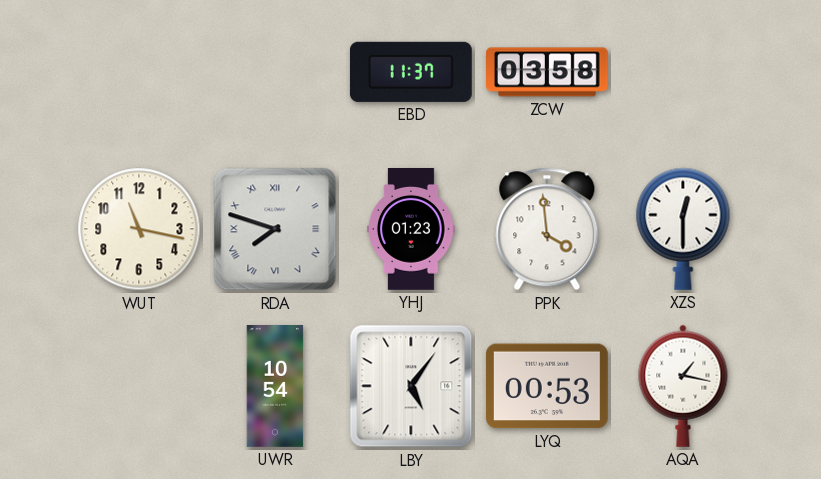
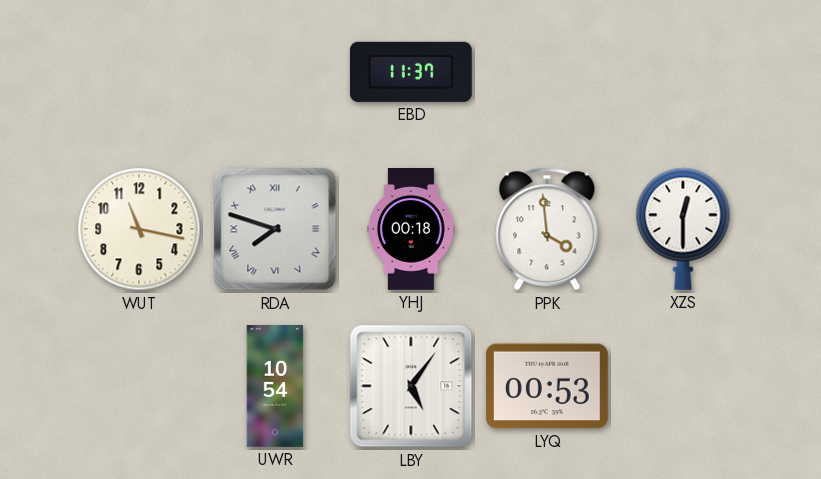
ZCW: 03:58 -> none (548, 72)
YHJ: 01:23 -> 00:18 (412, 230)
AQA: 1:17 -> none (683, 386)
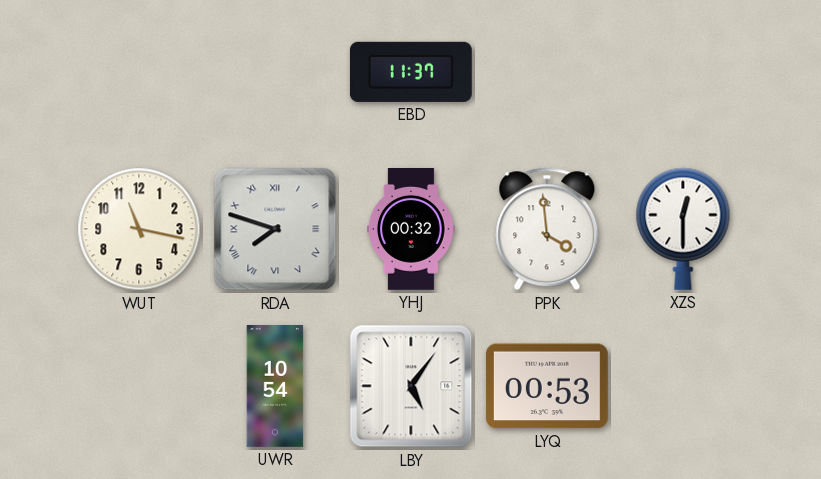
YHJ: 00:18 -> 00:32 (412, 230)
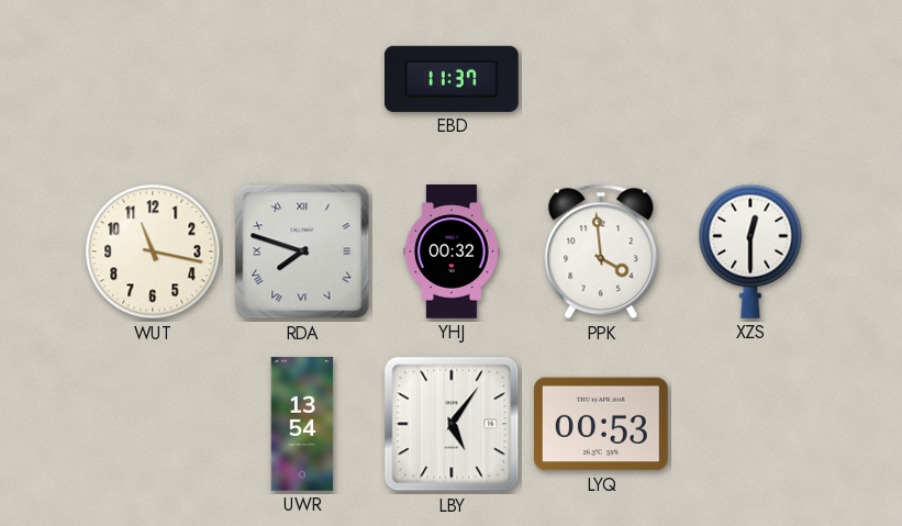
UWR: 10:54 -> 13:54 (302, 425)
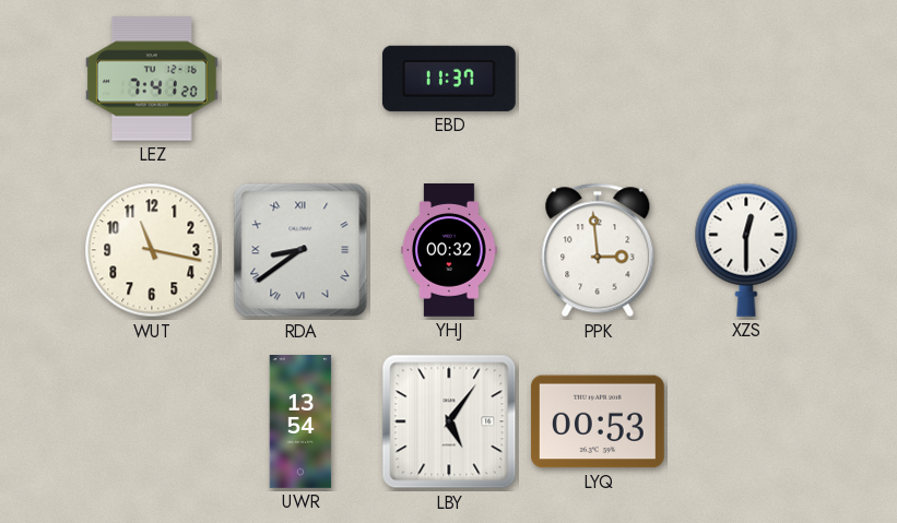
LEZ: none -> 7:41 (152, 79)
RDA: 7:48 -> 8:39 (300, 250)
PPK: 3:59 -> 2:59 (598, 250)
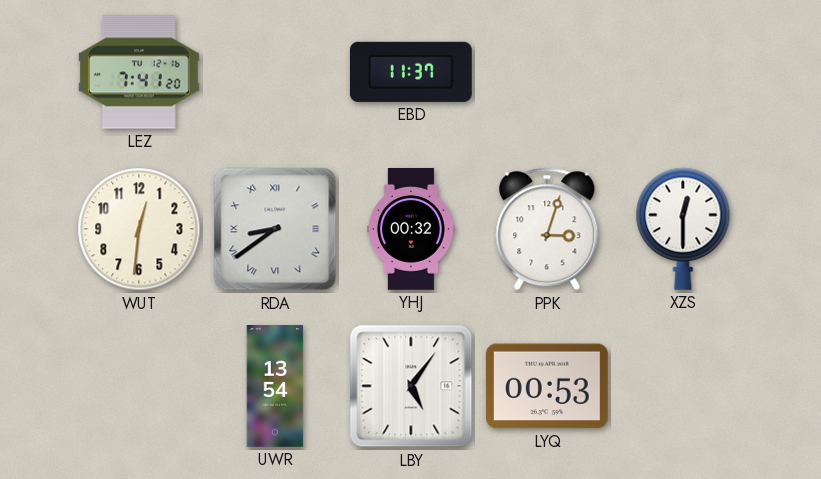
WUT: 11:17 -> 12:31 (139, 229)
PPK: 2:59 -> 3:03 (547, 229)
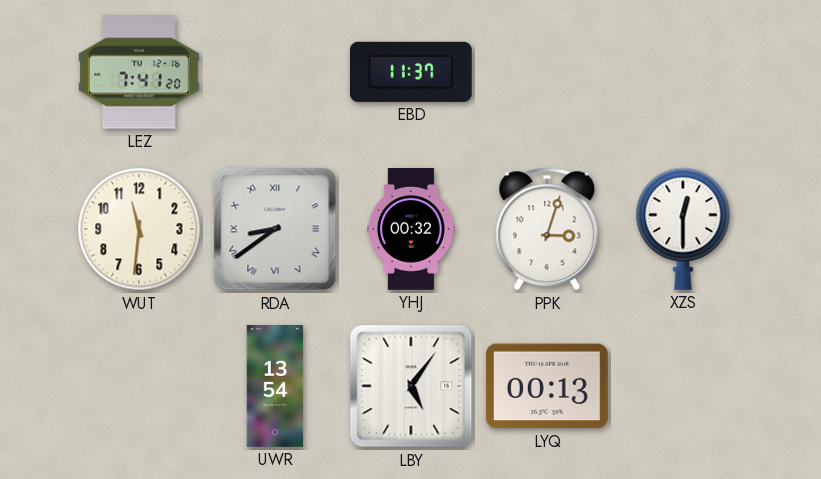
WUT: 12:31 -> 11:31 (139, 229)
LYQ: 00:53 -> 00:13 (547, 386)
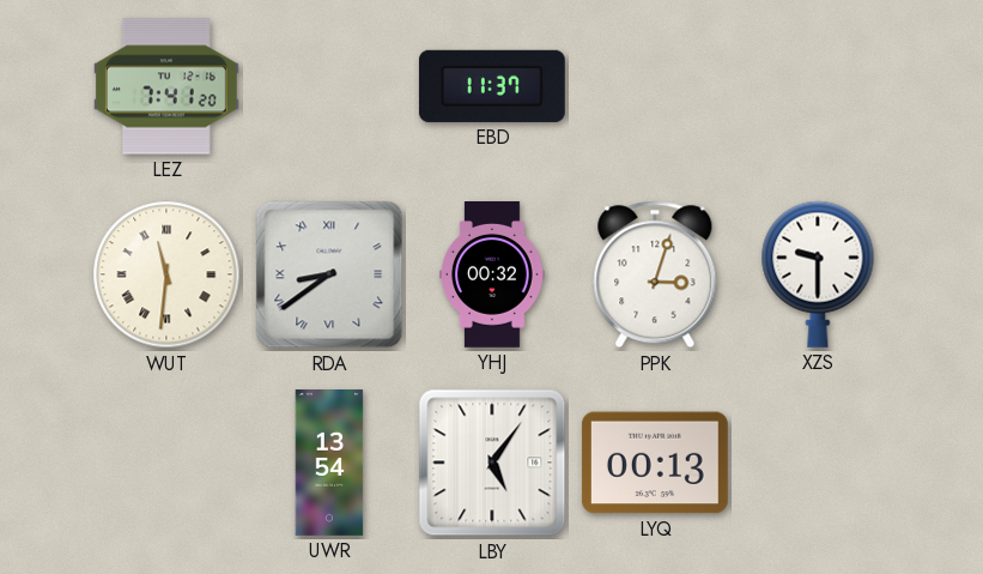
WUT numerals: Arabic -> Roman (166, 274)
XZS: 12:30 -> 9:30 (818, 274)
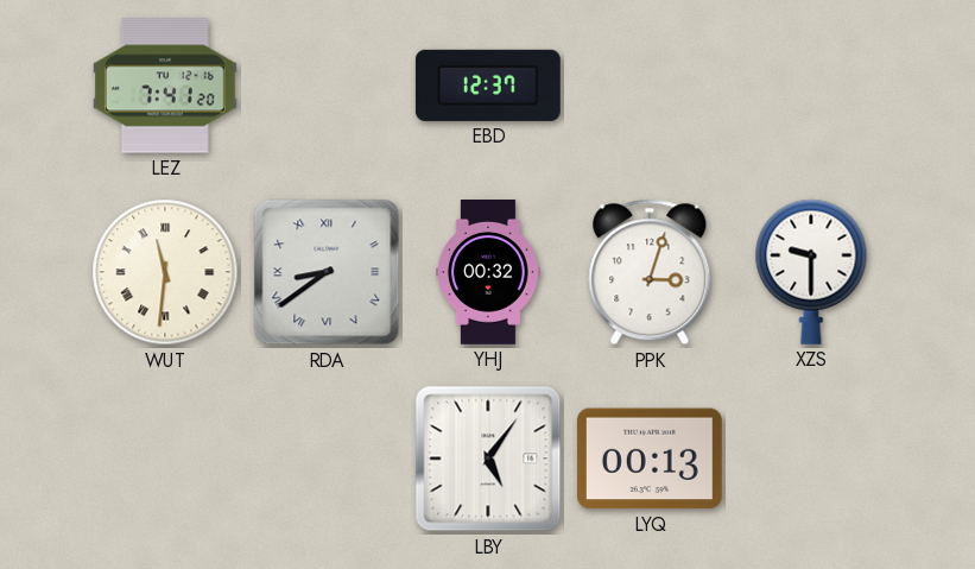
EBD: 11:37 -> 12:37 (488, 86)
UWR: 13:54 -> none (329, 464)
